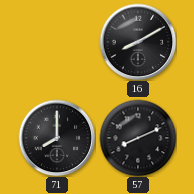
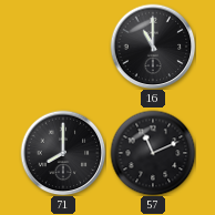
16: 8:10 -> 11:00 (153, 47)
57: 8:11 -> 11:11 (153, 153)
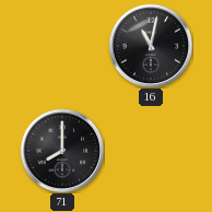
16: 11:00 -> 11:02 (151, 46)
57: 11:11 -> none (153, 153)
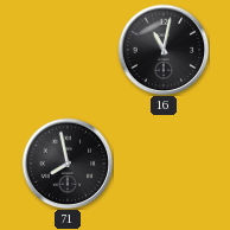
71: 8:00 -> 7:58 (68, 164)
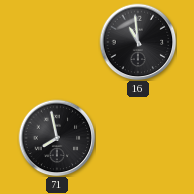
16: 11:02 -> 10:59 (138, 42)
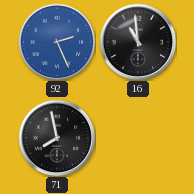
92: none -> 2:26 (57, 42)
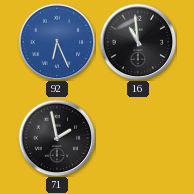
92: 2:26 -> 6:26 (57, 42)
71: 7:58 -> 1:58 (57, 138)
